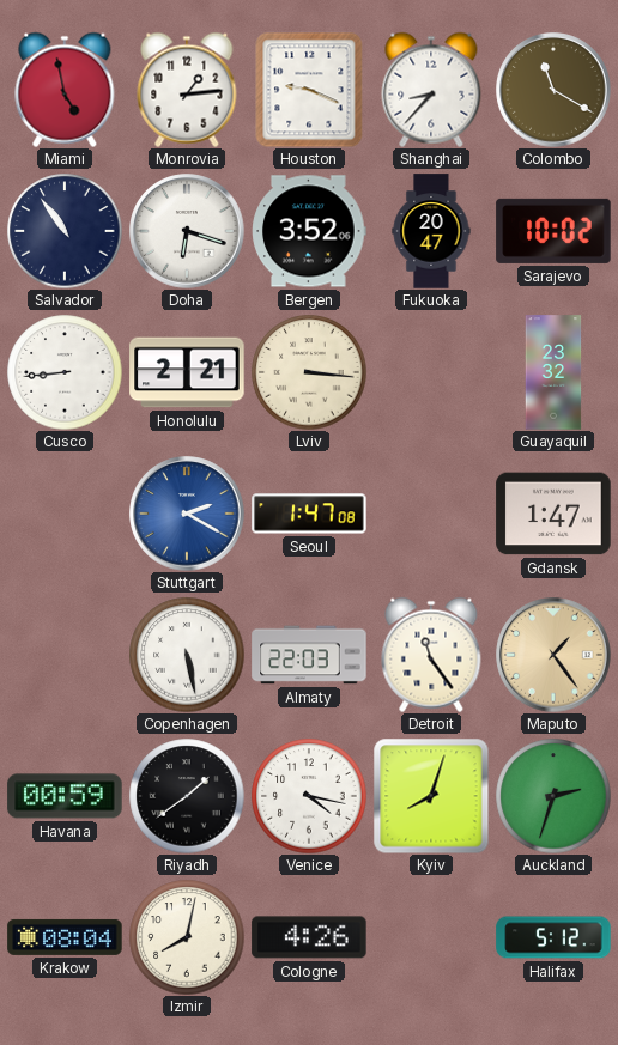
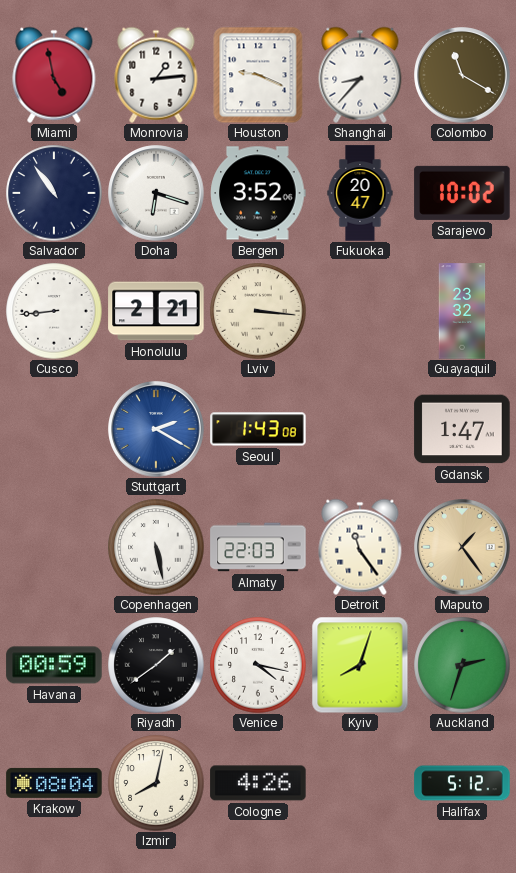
Seoul: 1:47 -> 1:43 (258, 429)
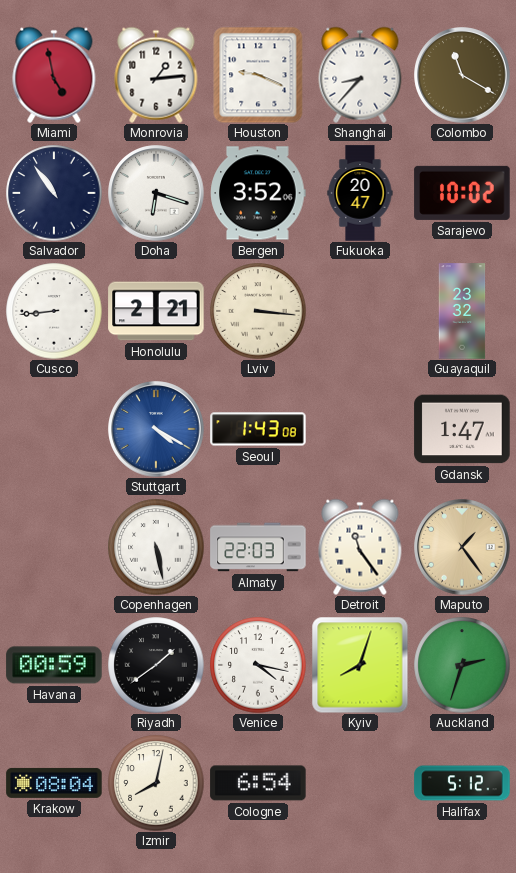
Stuttgart: 2:20 -> 4:20 (156, 429)
Cologne: 4:26 -> 6:54 (258, 783)
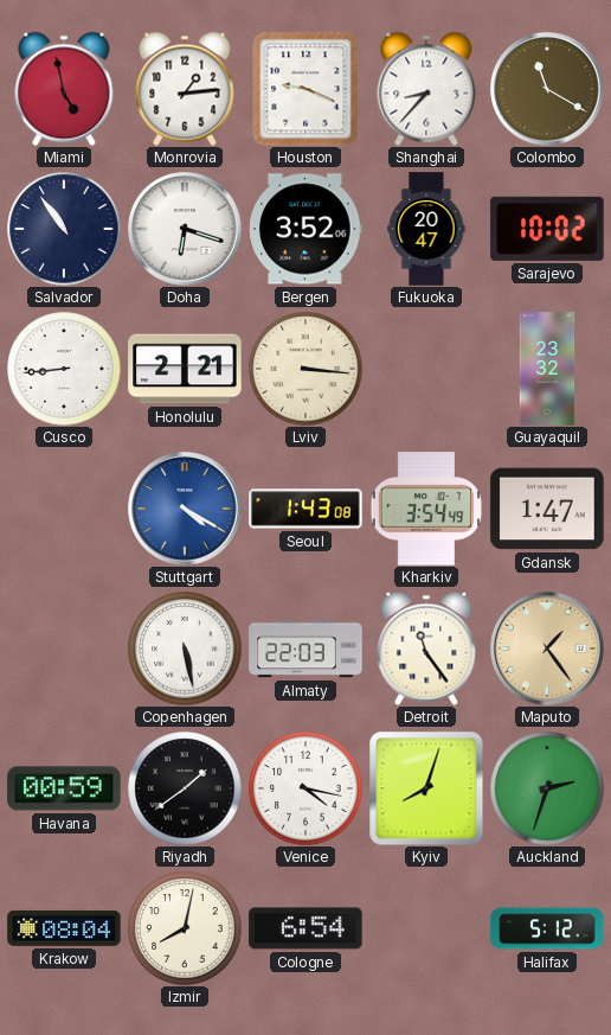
Kharkiv: none -> 3:54 (425, 509)
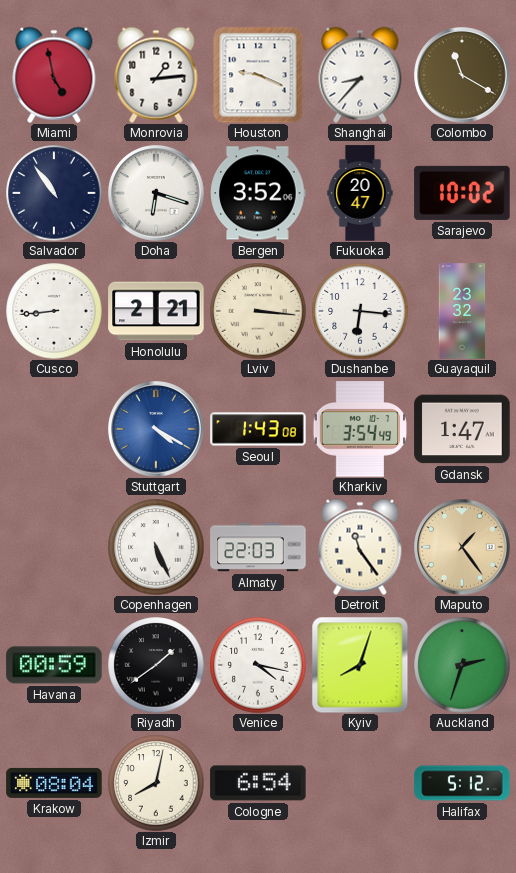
Dushanbe: none -> 6:16 (360, 311)
Copenhagen: 5:28 -> 5:26 (156, 547)
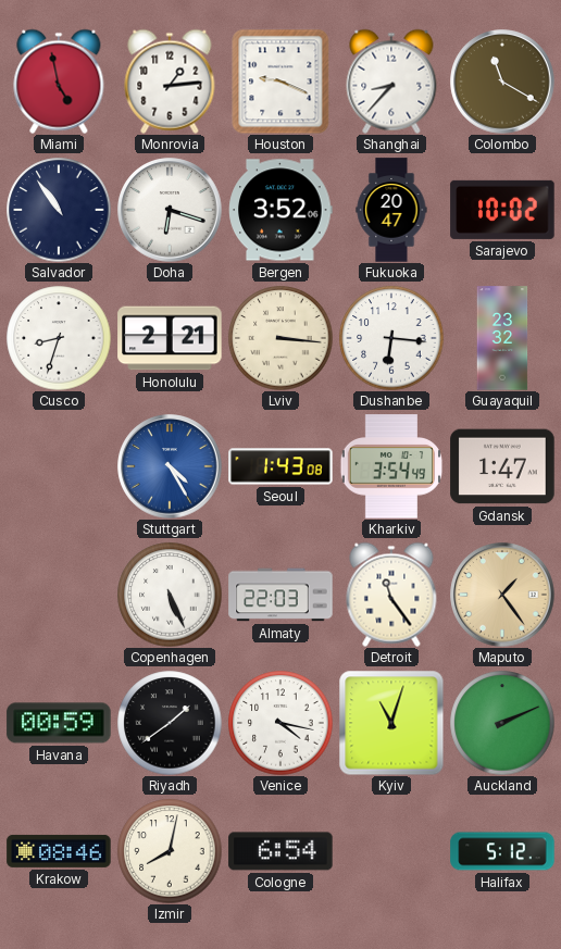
Cusco: 8:44 -> 8:33 (59, 338)
Stuttgart: 4:20 -> 4:25 (170, 466)
Kyiv: 8:03 -> 11:03 (391, 723)
Auckland: 2:33 -> 2:11 (502, 723)
Krakow: 08:04 -> 08:46 (59, 851)
